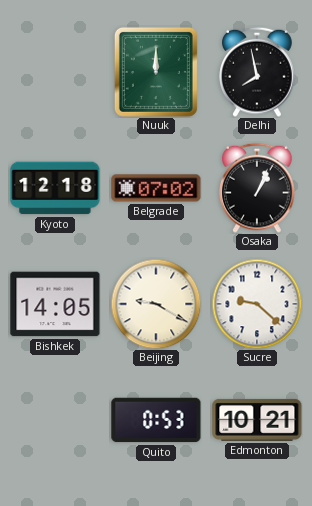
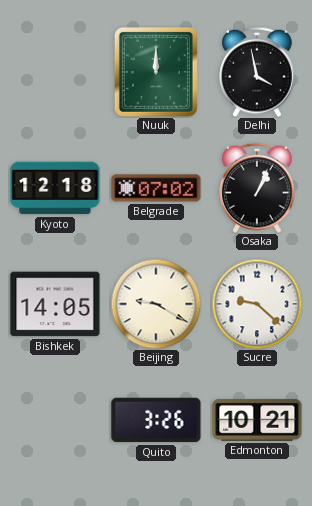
Delhi: 7:58 -> 3:58 (257, 72)
Quito: 0:53 -> 3:26 (156, 420)
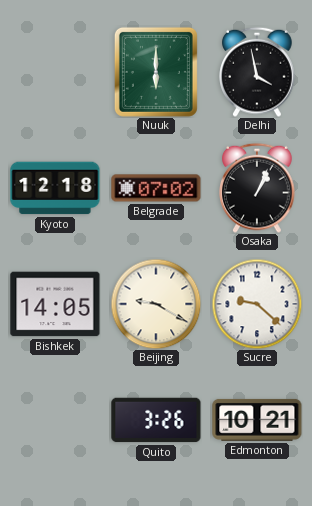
Nuuk: 12:00 -> 6:00 (156, 72)
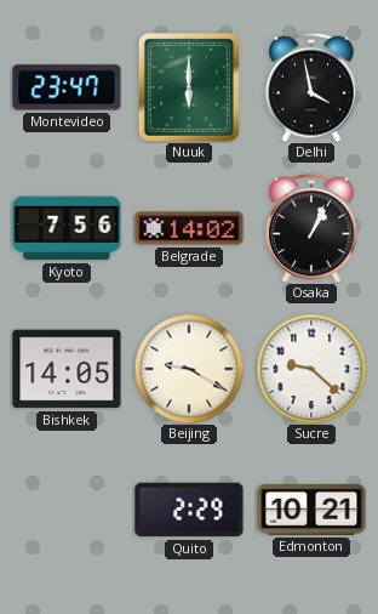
Montevideo: none -> 23:47 (67, 87)
Kyoto: 12:18 -> 7:56 (67, 228)
Belgrade: 07:02 -> 14:02 (189, 228)
Quito: 3:26 -> 2:29 (189, 510)
